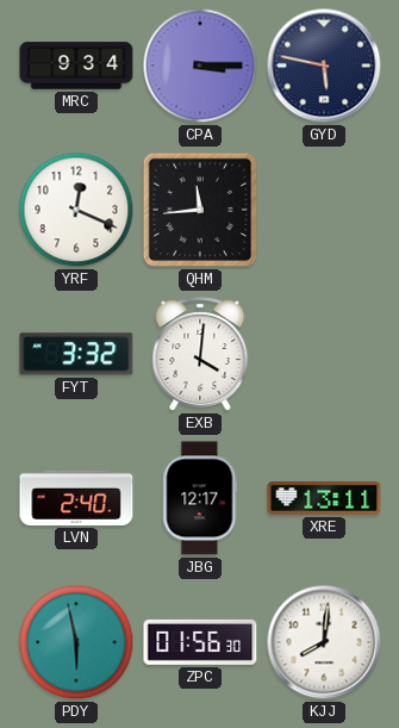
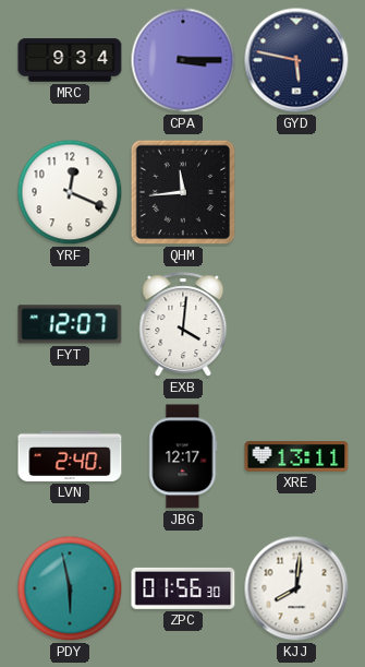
FYT: 3:32 -> 12:07 (70, 324)
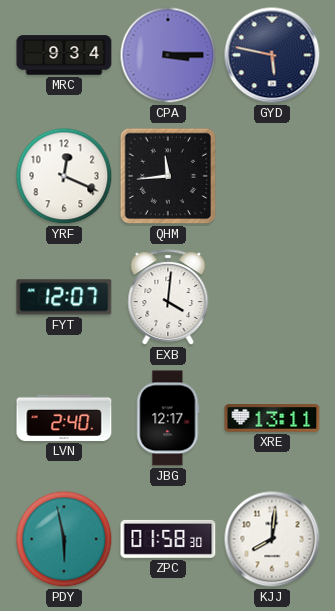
ZPC: 01:56 -> 01:58 (168, 539)
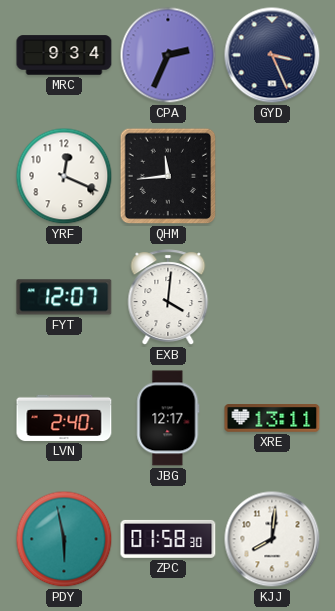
CPA: 3:15 -> 2:34 (168, 55)
GYD: 5:47 -> 3:26 (272, 55)
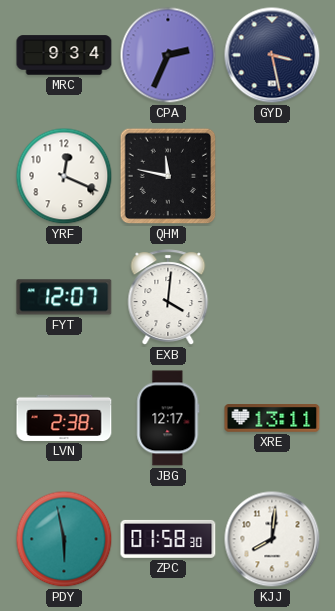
GYD: 3:26 -> 3:28 (272, 55)
QHM: 11:44 -> 11:47 (168, 176)
LVN: 2:40 -> 2:38 (64, 418)
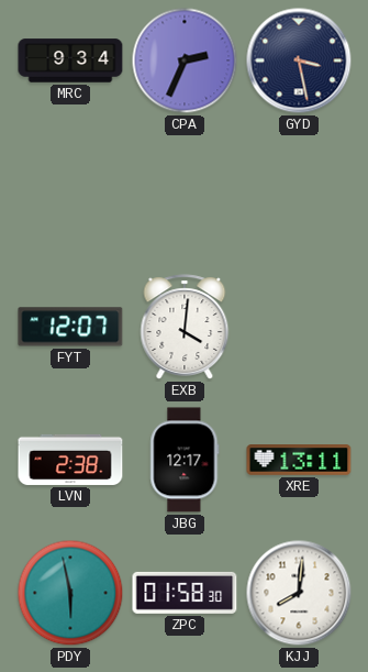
YRF: 12:19 -> none (64, 176)
QHM: 11:47 -> none (168, 176)
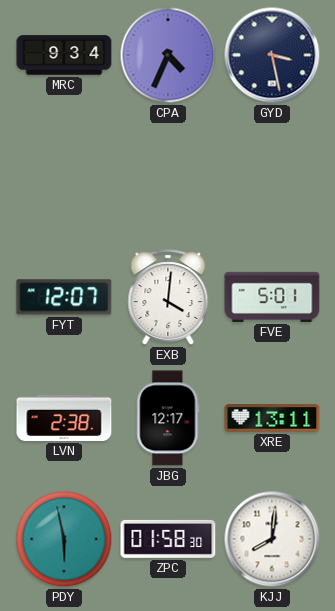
CPA: 2:34 -> 4:34 (168, 55)
FVE: none -> 5:01 (272, 297)
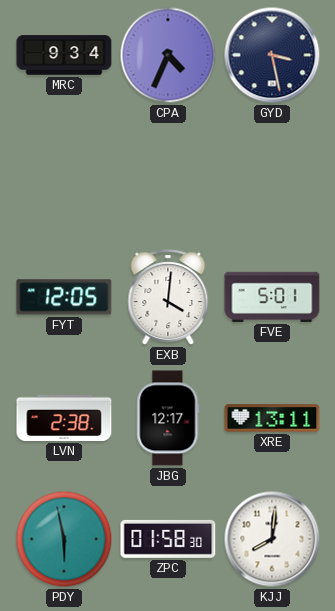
FYT: 12:07 -> 12:05 (64, 297)
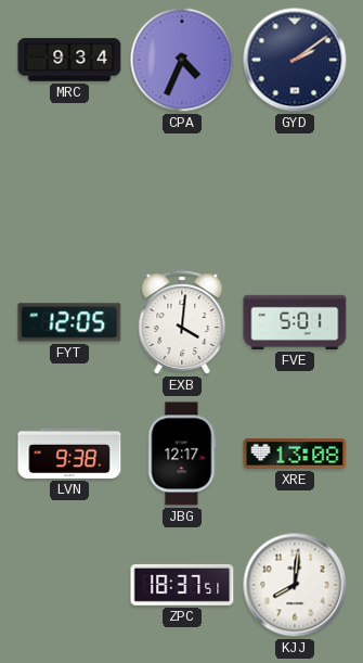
GYD: 3:28 -> 2:09 (295, 60)
LVN: 2:38 -> 9:38 (69, 454)
XRE: 13:11 -> 13:08 (295, 454)
PDY: 5:58 -> none (64, 539)
ZPC: 01:58 -> 18:37 (182, 585)
